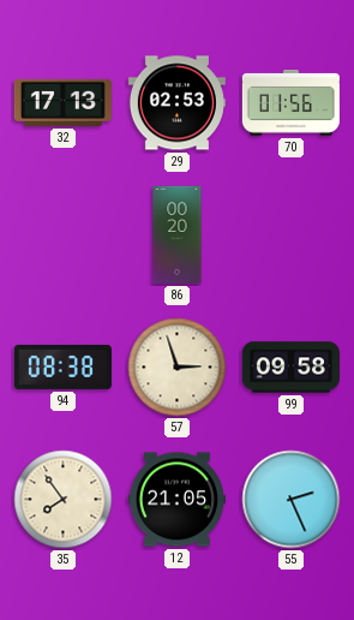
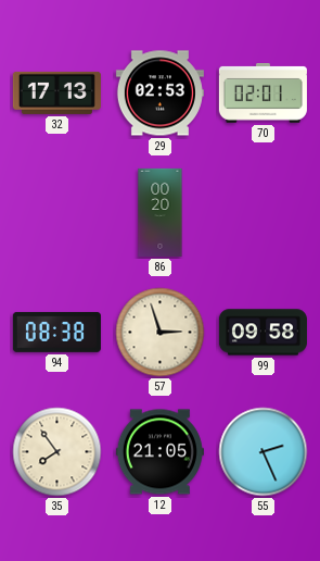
70: 01:56 -> 02:01 (263, 93)
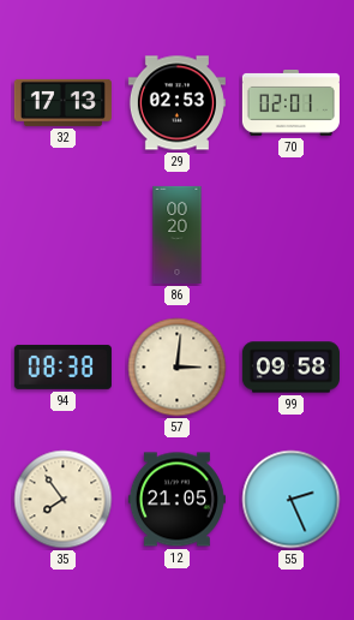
57: 2:57 -> 3:01 (178, 368)
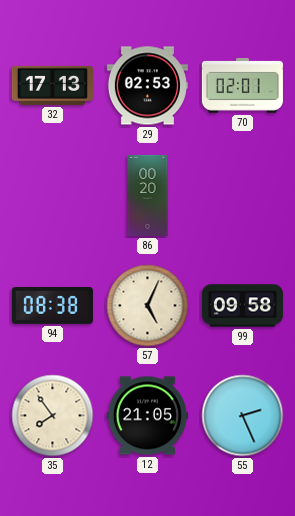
57: 3:01 -> 5:04 (148, 306)
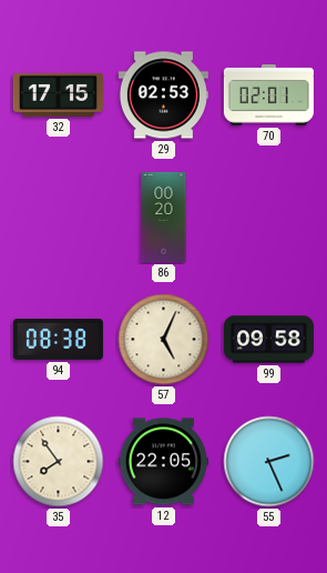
32: 17:13 -> 17:15 (58, 94)
12: 21:05 -> 22:05 (163, 462)
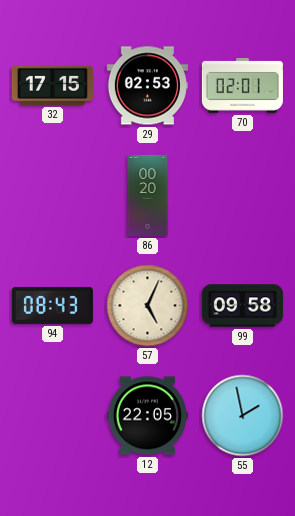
94: 08:38 -> 08:43 (52, 305)
35: 7:54 -> none (59, 462)
55: 2:26 -> 1:58 (243, 416)
